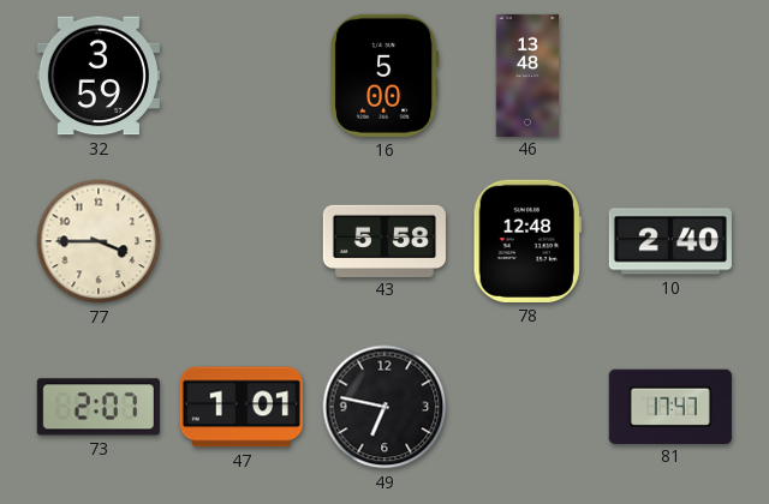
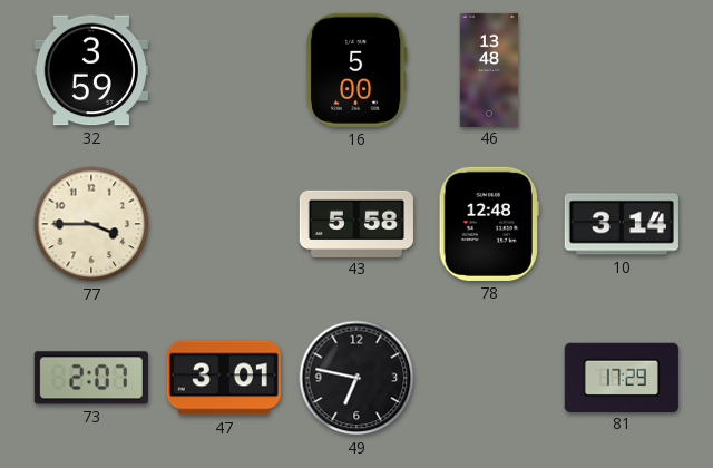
10: 2:40 -> 3:14 (622, 224)
47: 1:01 -> 3:01 (224, 378)
81: 17:47 -> 17:29 (622, 377)
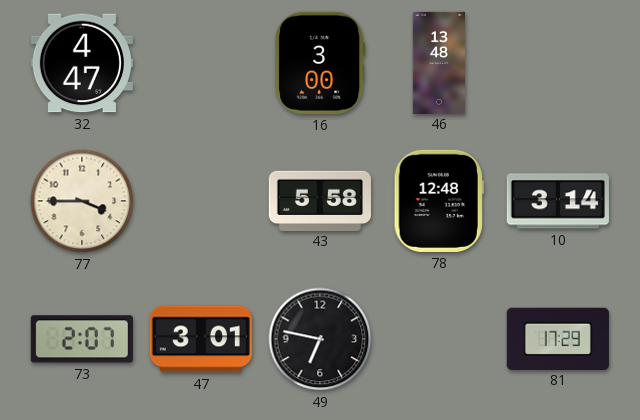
32: 3:59 -> 4:47 (82, 63)
16: 5:00 -> 3:00 (320, 63)
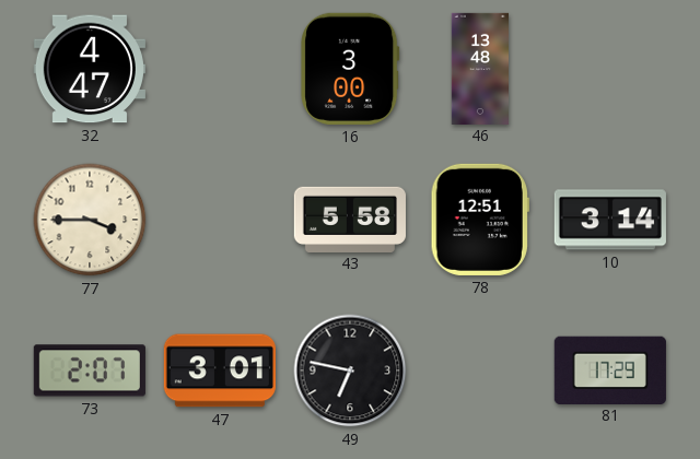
78: 12:48 -> 12:51 (480, 220)
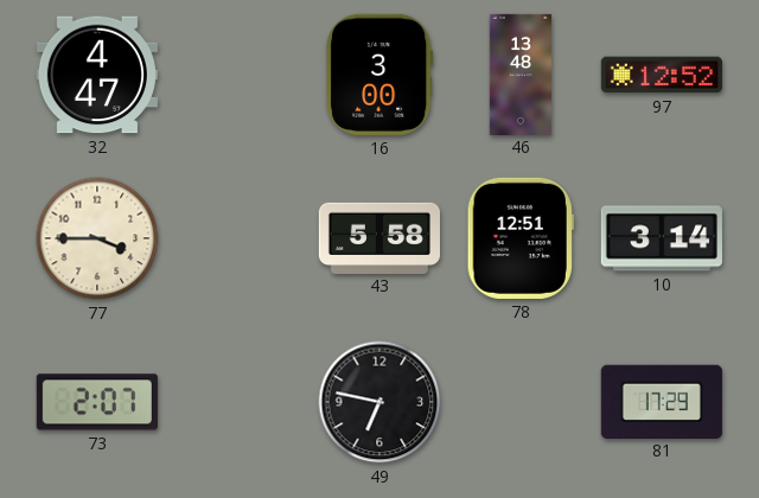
97: none -> 12:52 (662, 75)
47: 3:01 -> none (220, 370)
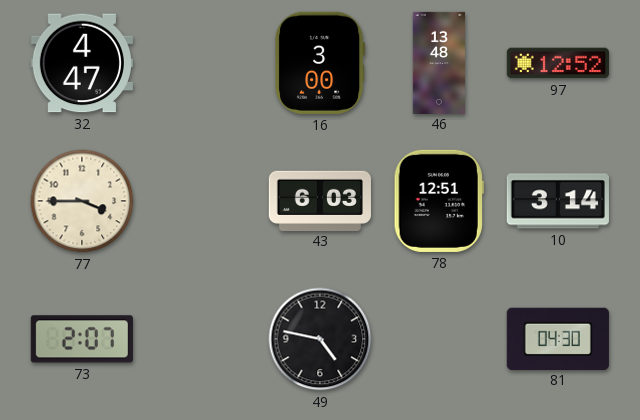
43: 5:58 -> 6:03 (320, 200)
49: 6:47 -> 4:47 (320, 339)
81: 17:29 -> 04:30 (558, 338)
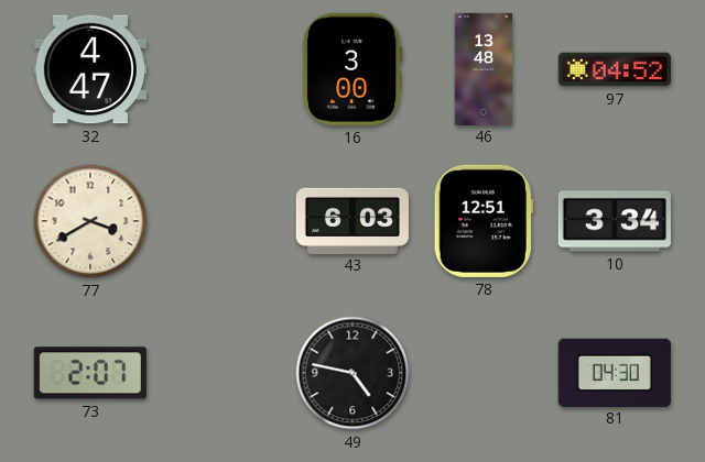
97: 12:52 -> 04:52 (615, 69)
77: 3:45 -> 3:40 (90, 221)
10: 3:14 -> 3:34 (615, 221)
